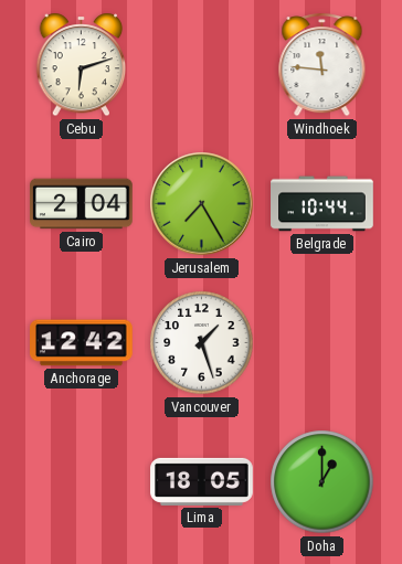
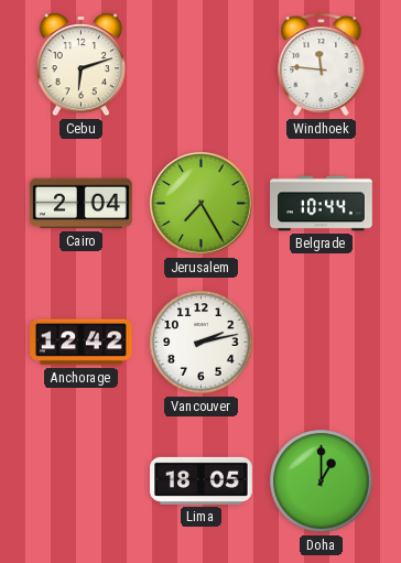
Vancouver: 1:27 -> 2:13 (202, 343)
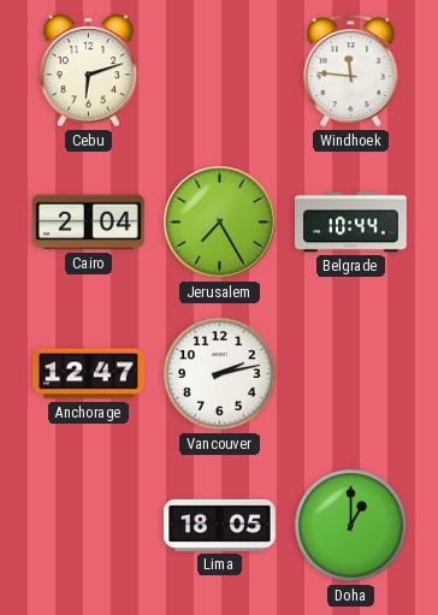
Anchorage: 12:42 -> 12:47 (89, 374)
